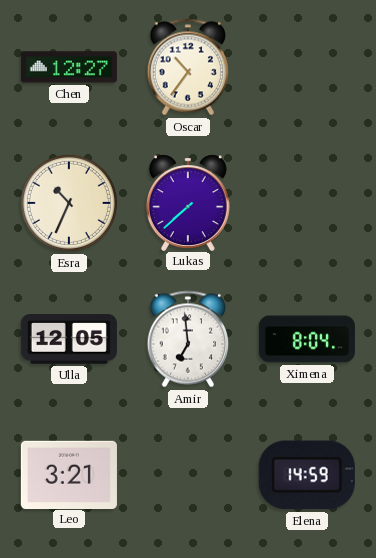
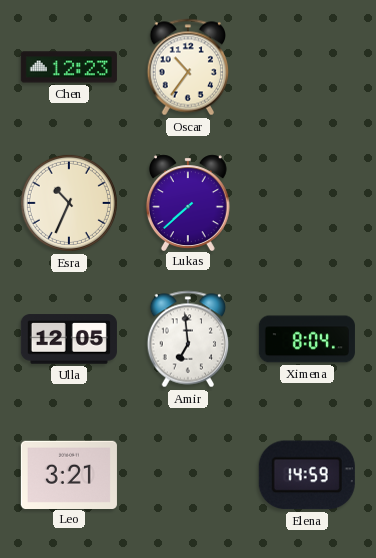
Chen: 12:27 -> 12:23 (69, 67)
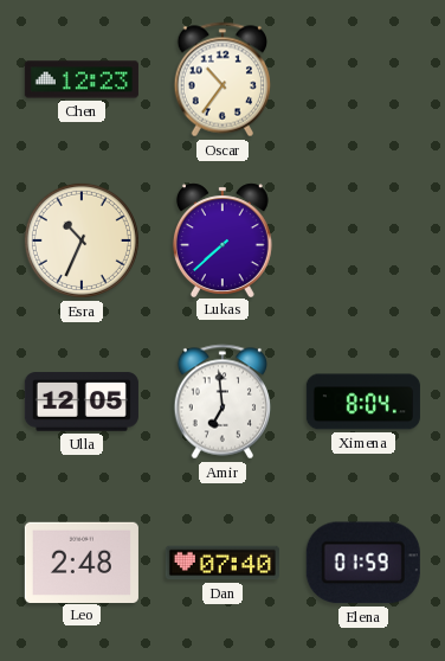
Leo: 3:21 -> 2:48 (82, 561)
Dan: none -> 07:40 (222, 563)
Elena: 14:59 -> 01:59 (363, 563)
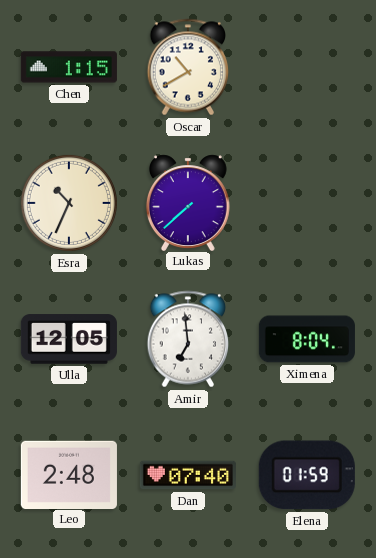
Chen: 12:23 -> 1:15 (69, 67)
Oscar: 10:36 -> 10:40 (187, 67)
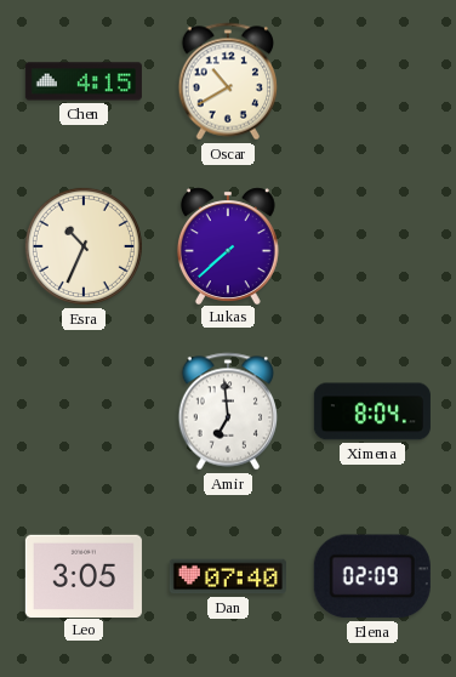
Chen: 1:15 -> 4:15 (84, 81)
Ulla: 12:05 -> none (69, 339)
Leo: 2:48 -> 3:05 (84, 575)
Elena: 01:59 -> 02:09 (372, 576)
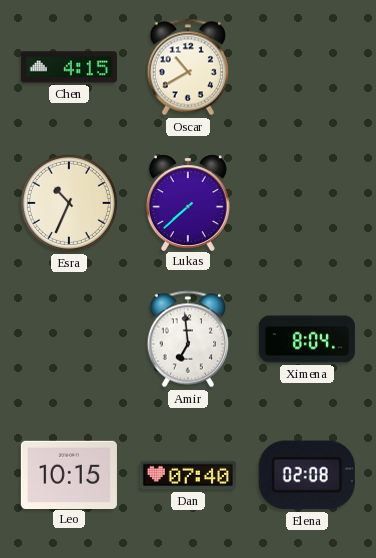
Leo: 3:05 -> 10:15 (69, 474)
Elena: 02:09 -> 02:08 (307, 475)
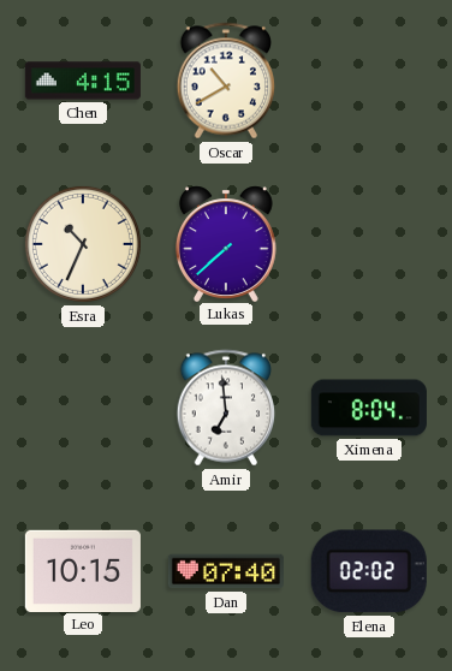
Elena: 02:08 -> 02:02 (369, 571)
